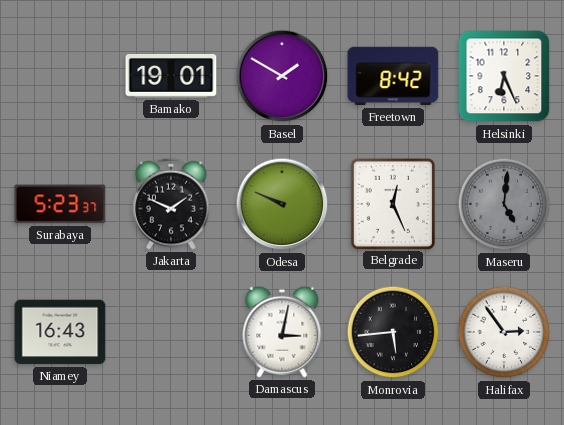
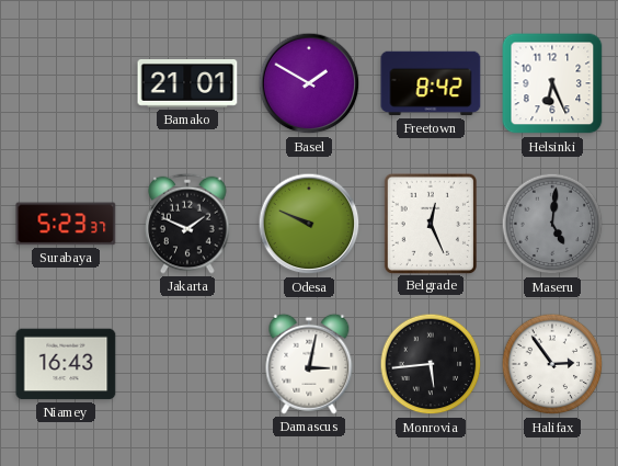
Bamako: 19:01 -> 21:01 (187, 84)
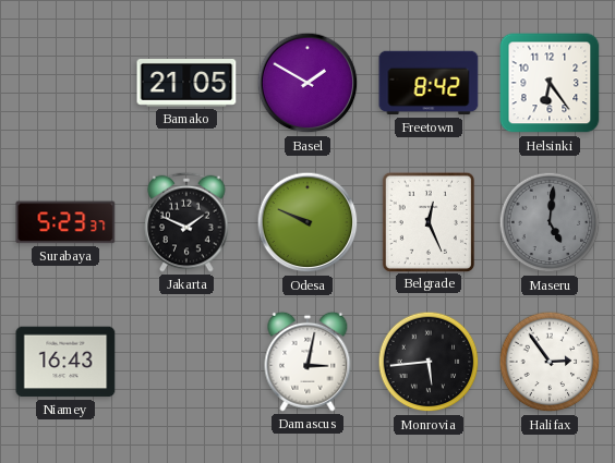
Bamako: 21:01 -> 21:05 (186, 84)
Helsinki: 6:26 -> 6:24 (550, 83)
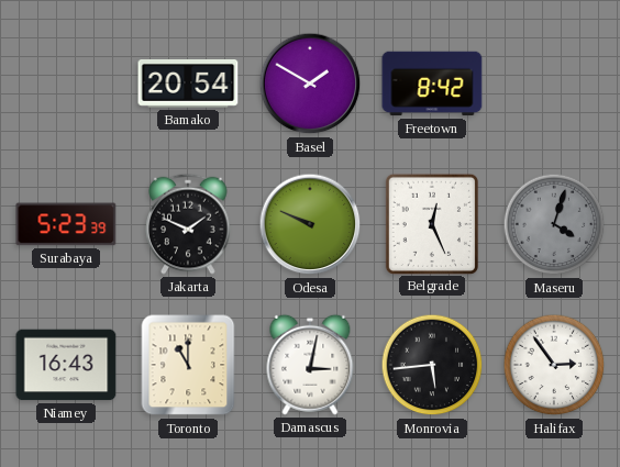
Bamako: 21:05 -> 20:54 (188, 85)
Helsinki: 6:24 -> none (550, 83)
Surabaya: 5:23:37 -> 5:23:39 (66, 224)
Maseru: 5:01 -> 4:03 (554, 224)
Toronto: none -> 11:00 (188, 365)
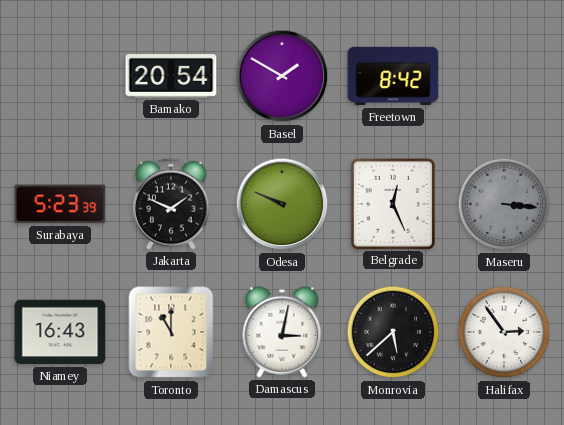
Maseru: 4:03 -> 3:16 (504, 204)
Monrovia: 5:44 -> 5:38 (393, 332)
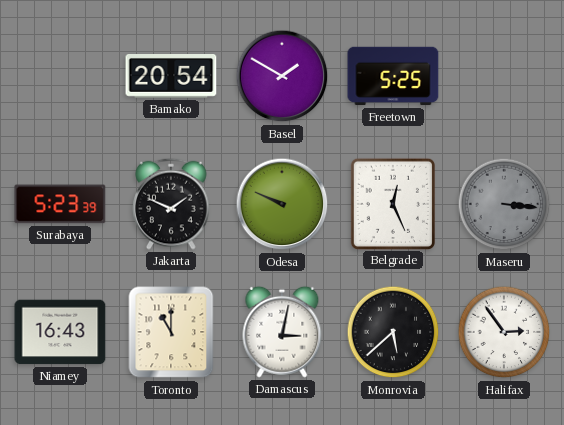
Freetown: 8:42 -> 5:25 (393, 76)
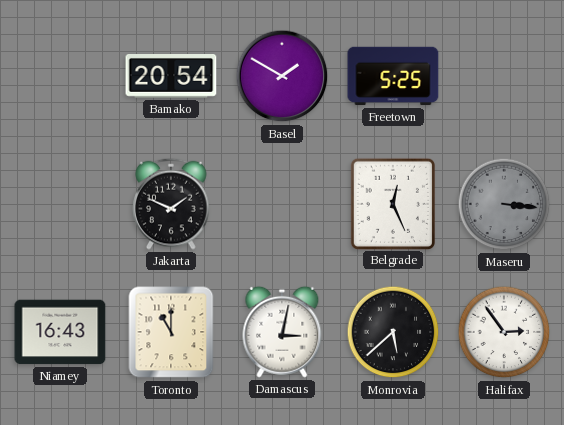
Surabaya: 5:23 -> none (60, 204)
Odesa: 9:49 -> none (282, 204)
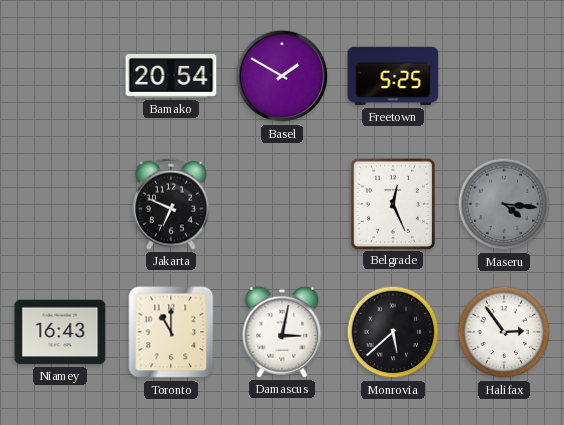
Jakarta: 1:49 -> 6:49 (171, 204)
Maseru: 3:16 -> 4:16 (504, 204)
